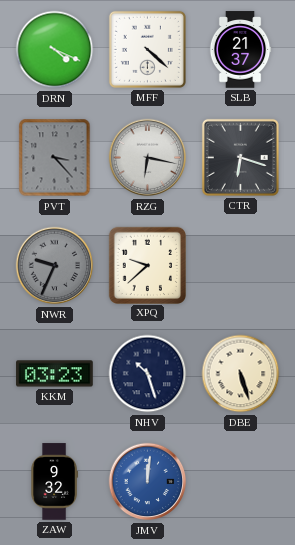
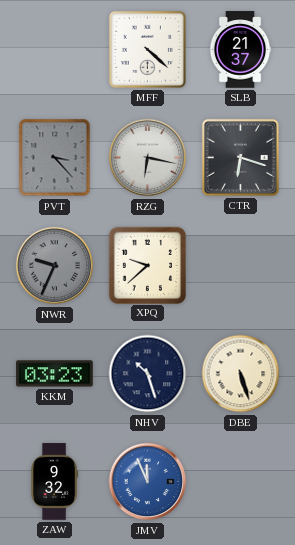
DRN: 4:19 -> none (55, 50)
JMV: 12:01 -> 11:56 (148, 482)
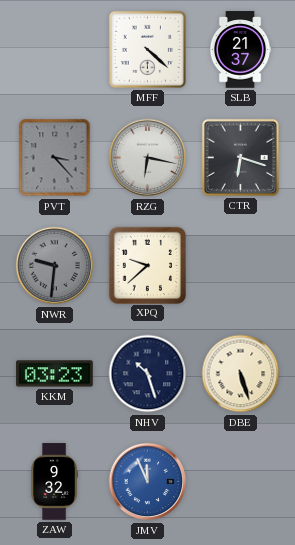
NWR: 9:34 -> 9:31 (55, 266)
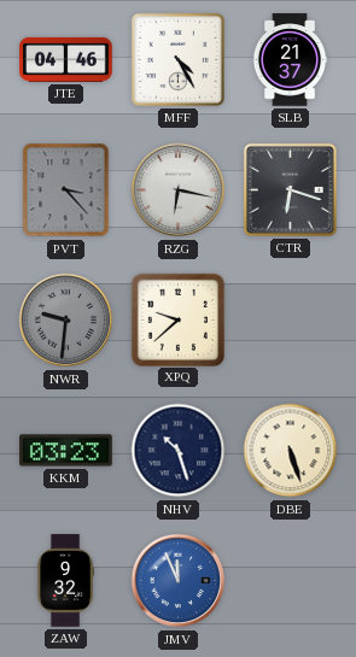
JTE: none -> 04:46 (66, 59)
MFF: 4:22 -> 4:25 (177, 59)
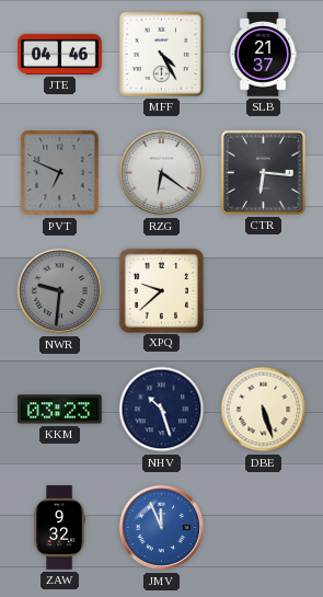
PVT: 3:23 -> 6:49 (60, 173)
RZG: 6:17 -> 6:21 (162, 173)
CTR: 6:18 -> 6:16 (263, 172)
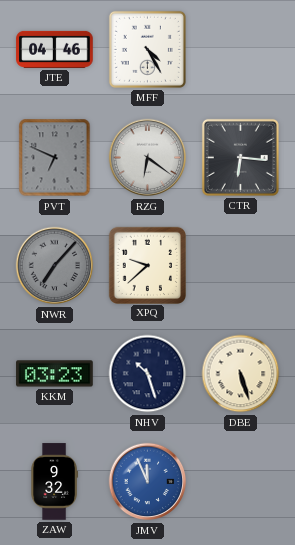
SLB: 21:37 -> none (263, 55)
NWR: 9:31 -> 7:07 (55, 266)
